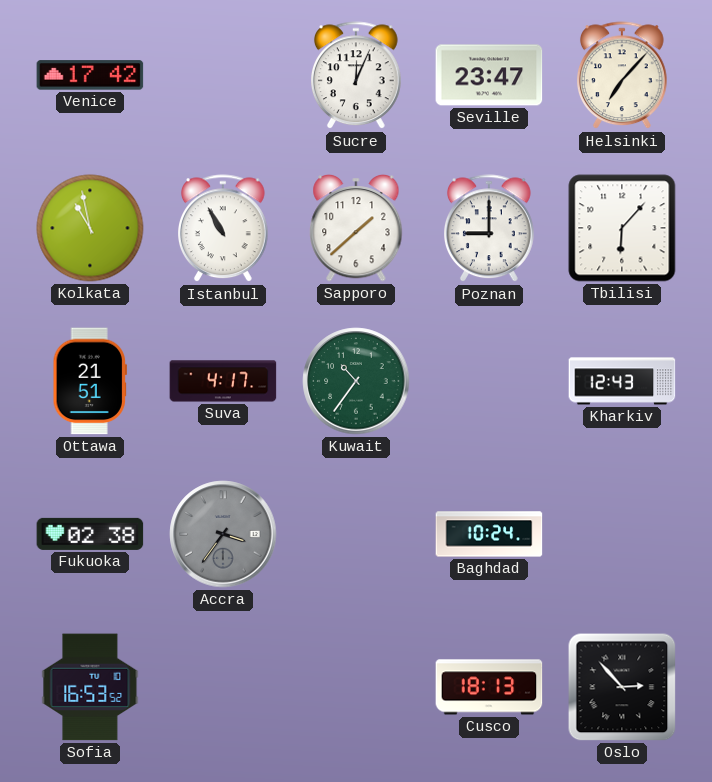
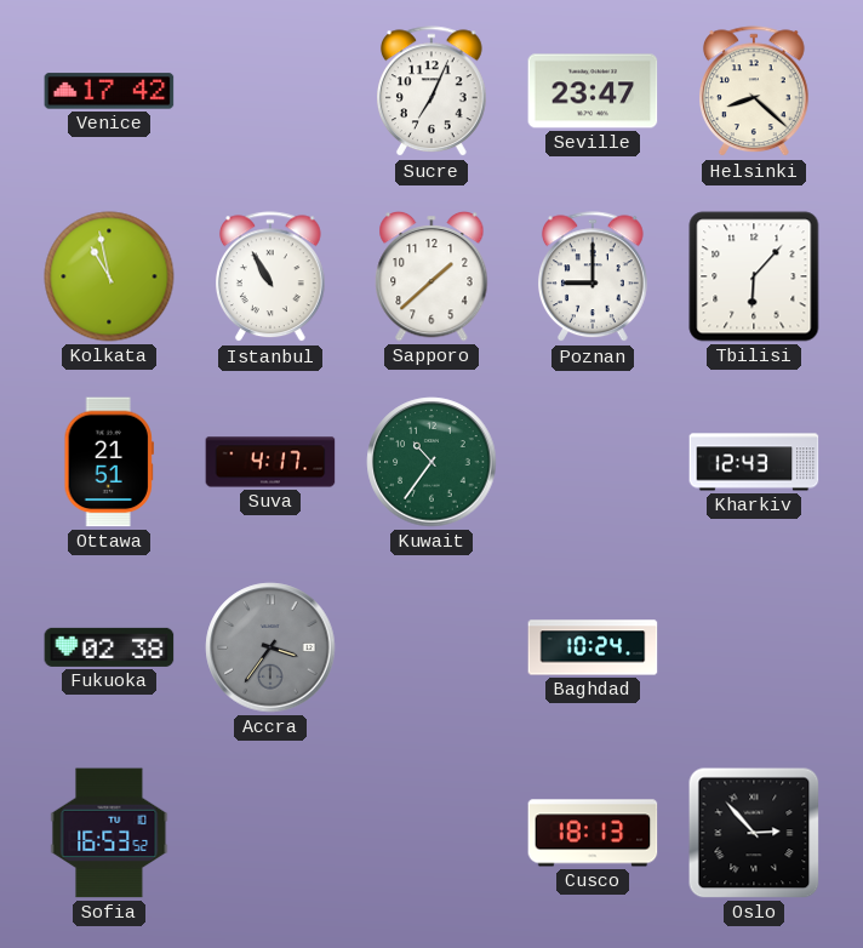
Sucre: 12:04 -> 7:04 (433, 92)
Helsinki: 7:07 -> 8:22 (755, 92)
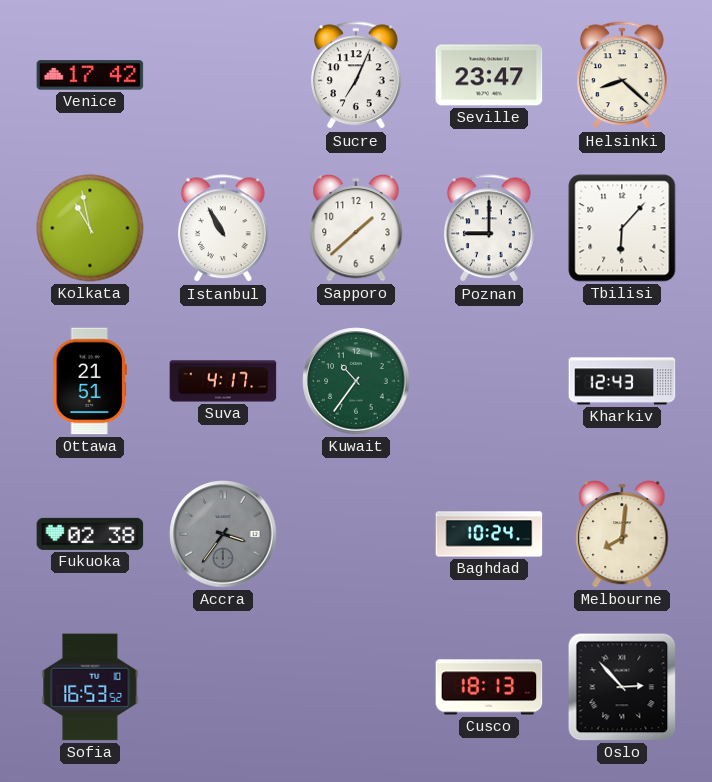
Melbourne: none -> 8:01 (622, 534)
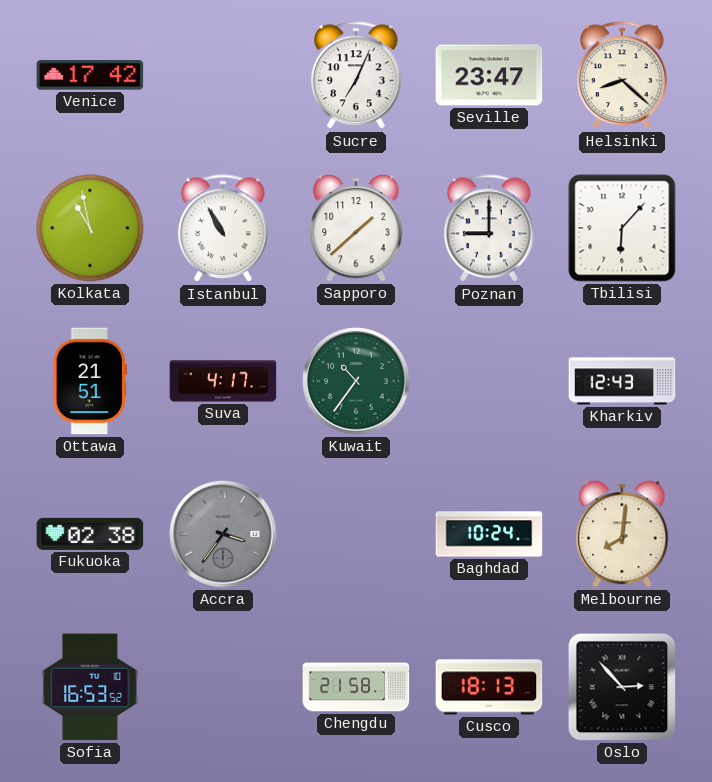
Chengdu: none -> 21:58 (356, 687)
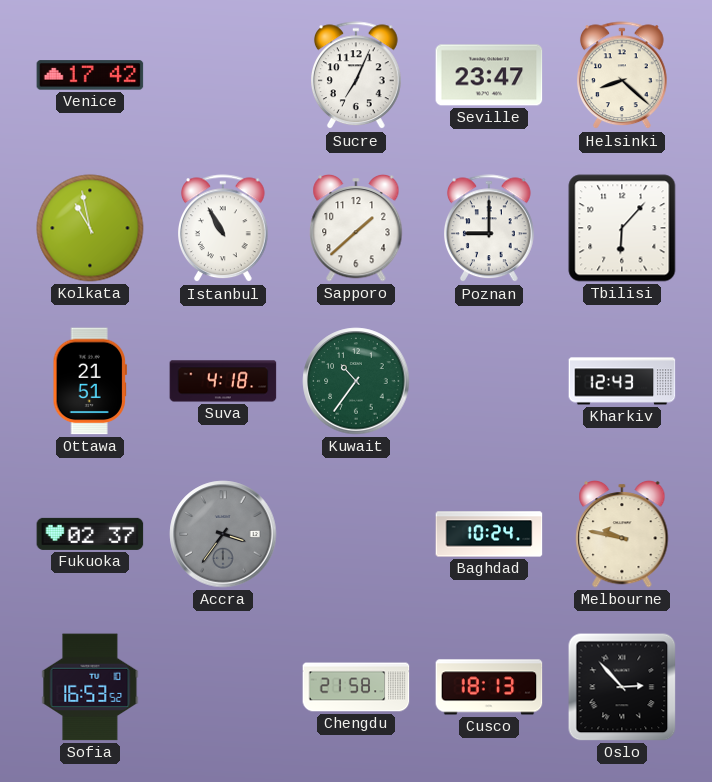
Suva: 4:17 -> 4:18 (223, 381)
Fukuoka: 02:38 -> 02:37 (90, 534)
Melbourne: 8:01 -> 9:47 (622, 534)
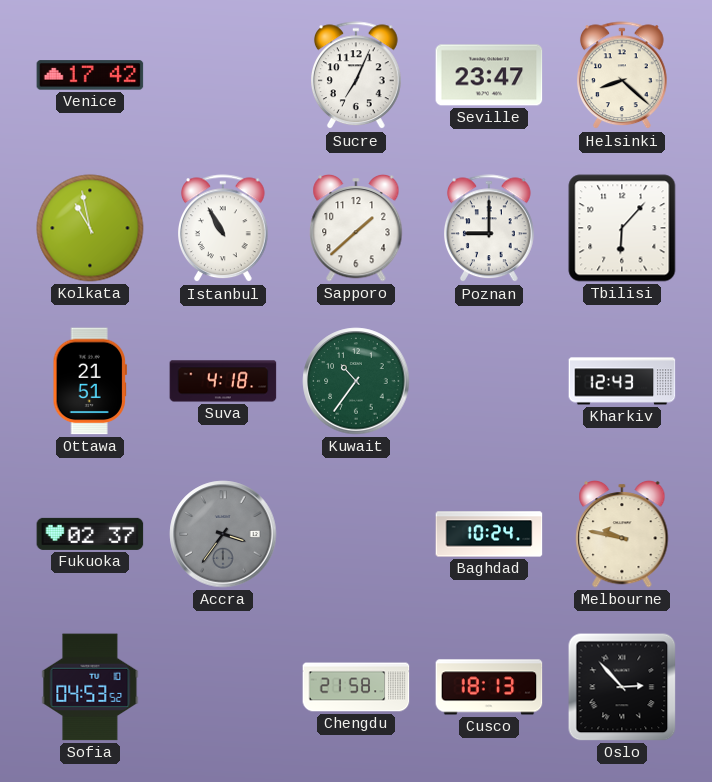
Sofia: 16:53 -> 04:53 (90, 687)
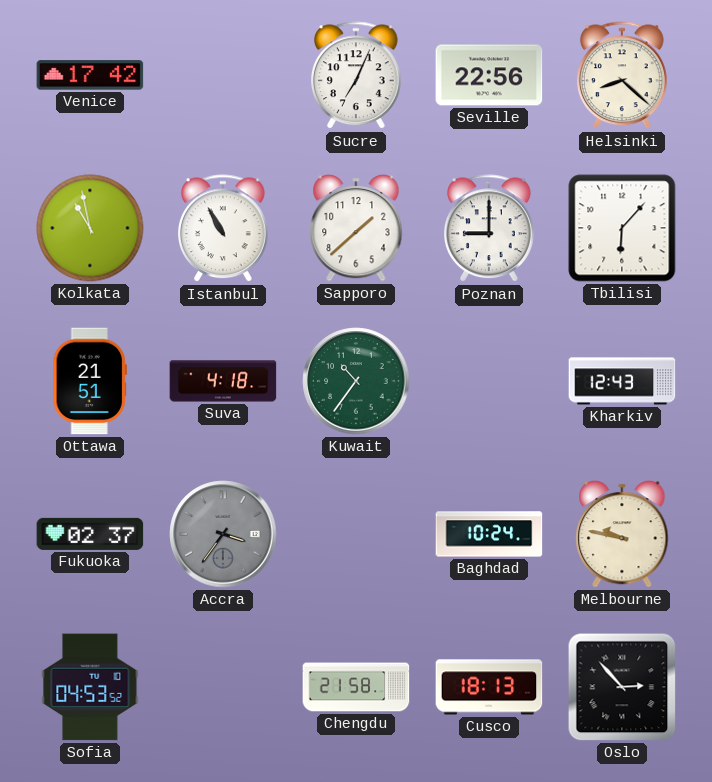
Seville: 23:47 -> 22:56 (489, 75)
